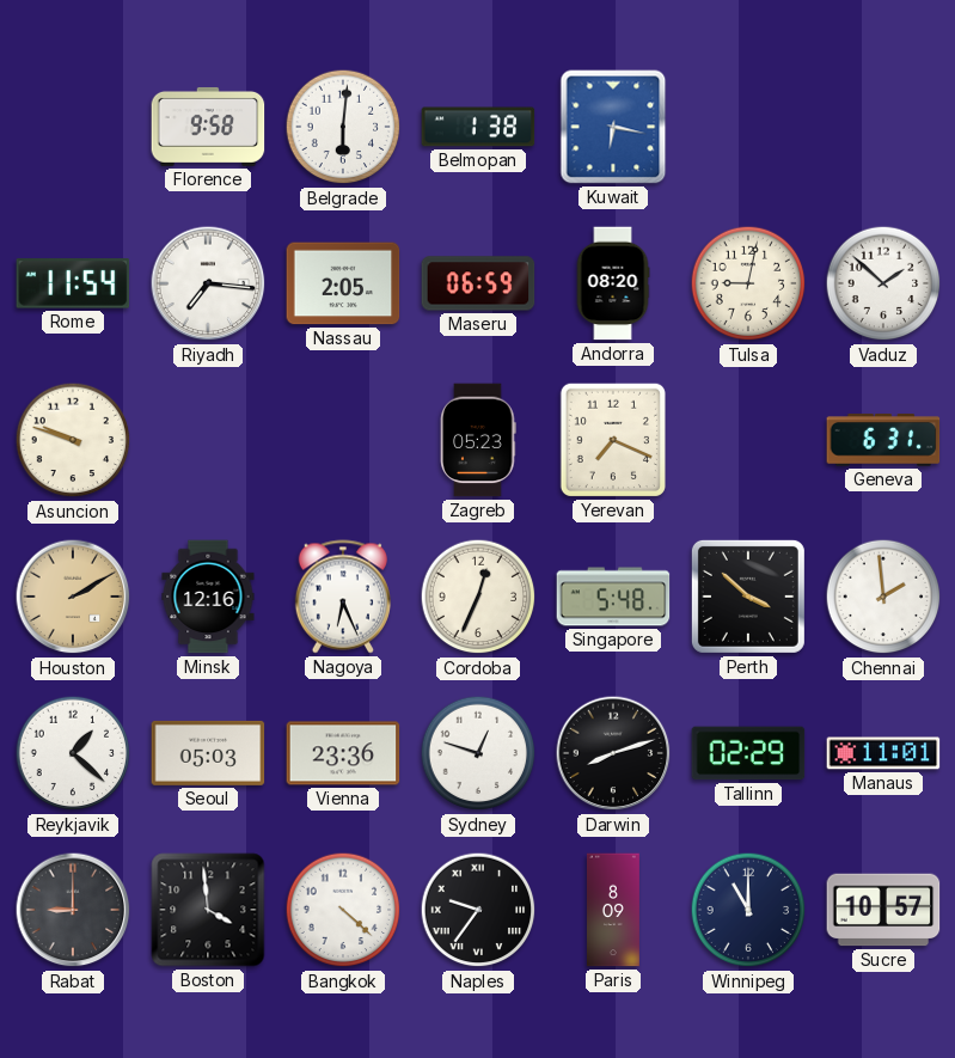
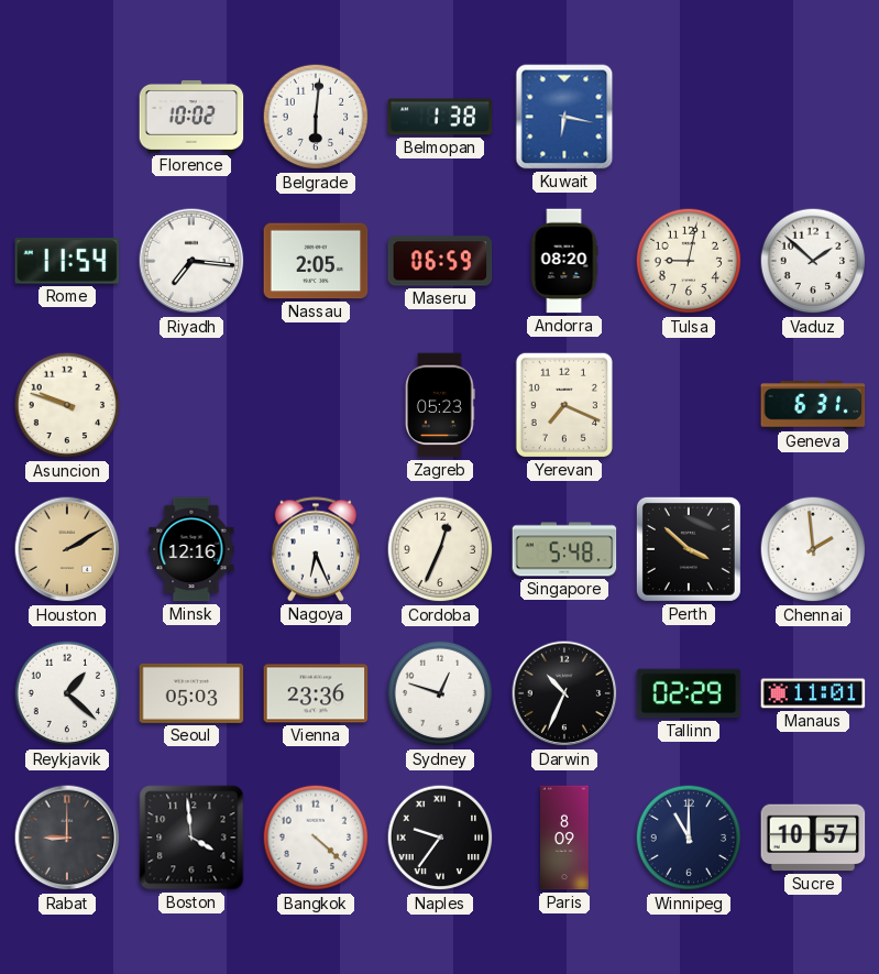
Florence: 9:58 -> 10:02 (191, 117)
Darwin: 8:12 -> 10:34 (564, 693)
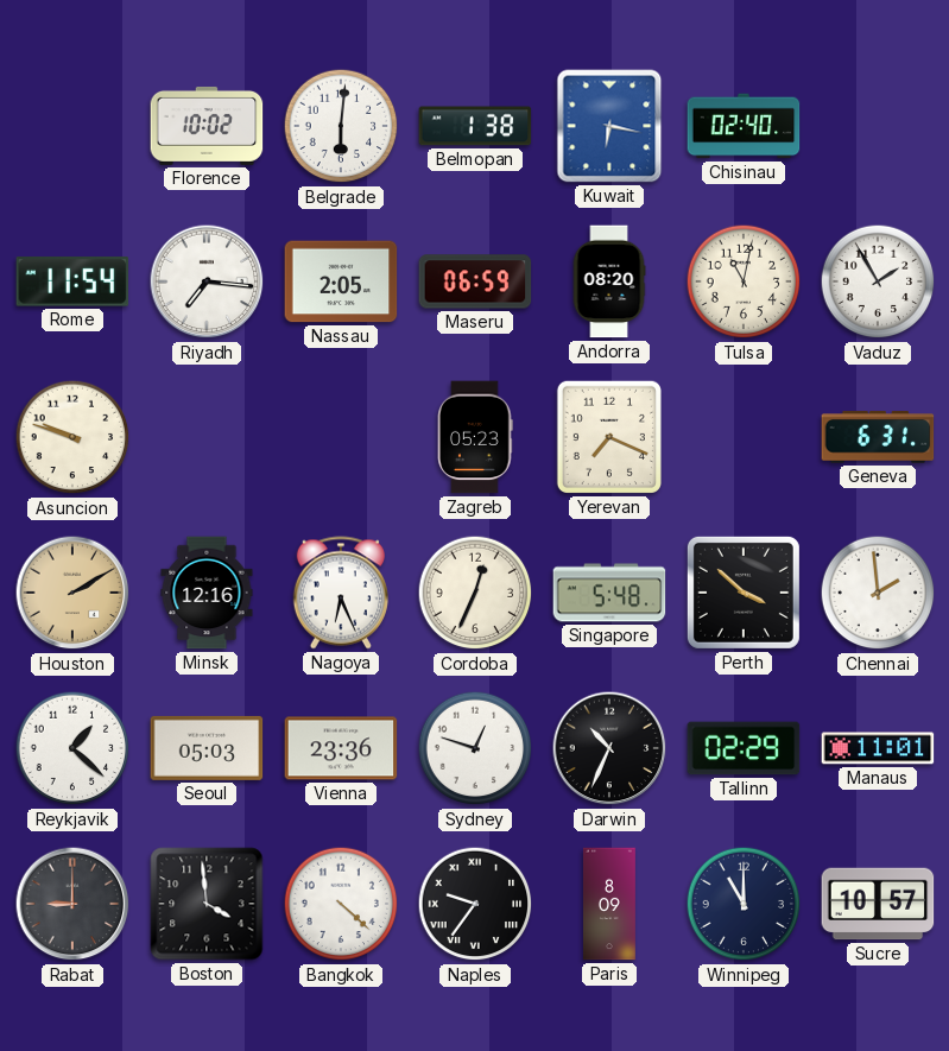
Chisinau: none -> 02:40 (744, 126)
Tulsa: 9:02 -> 11:02 (744, 281)
Vaduz: 1:52 -> 1:55 (878, 281)
